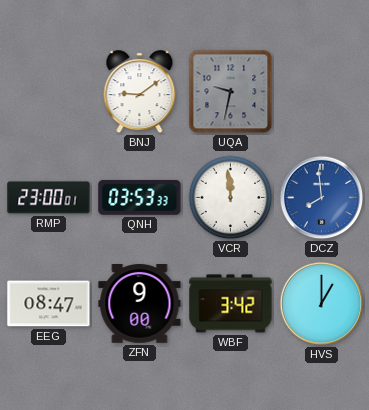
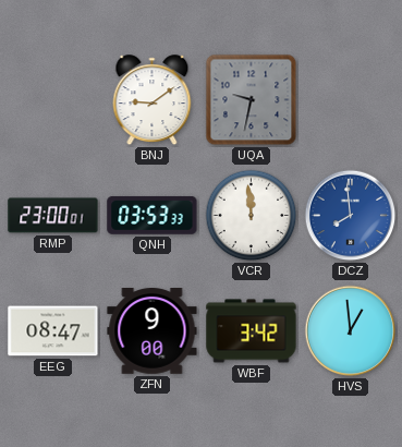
HVS: 1:00 -> 12:59 (351, 331)
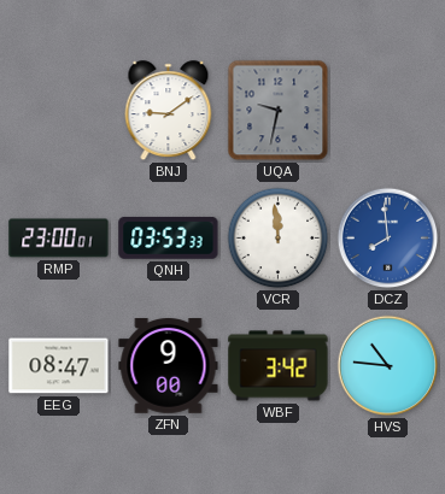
HVS: 12:59 -> 10:46 (388, 366)
